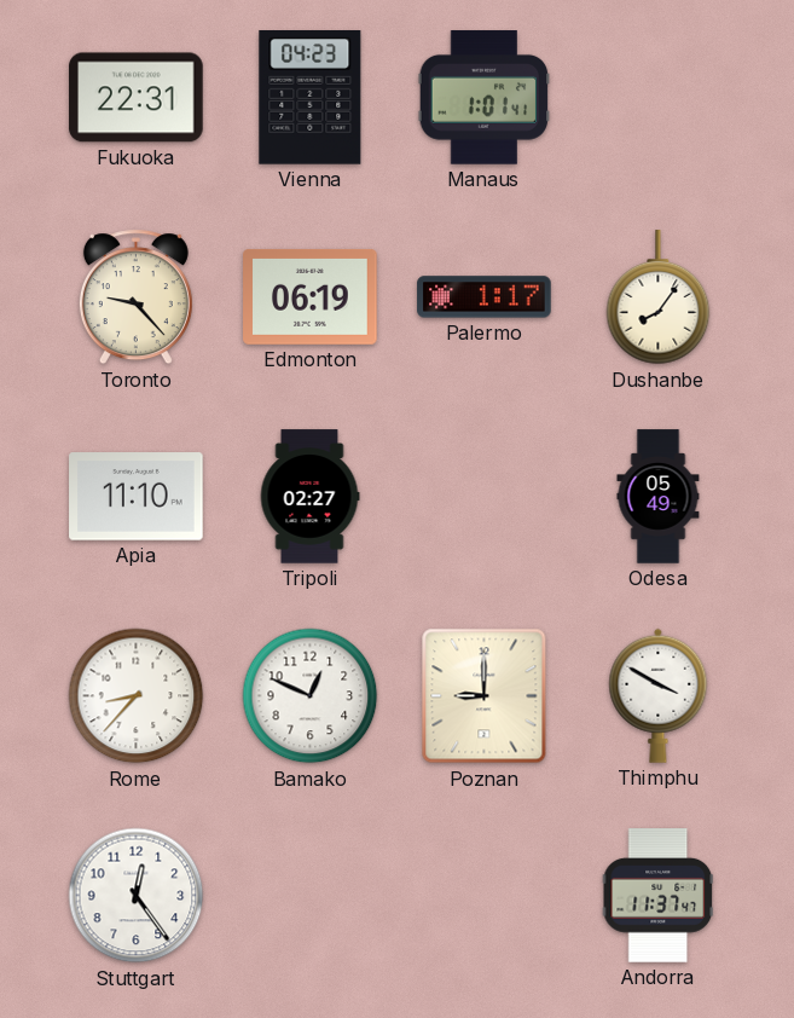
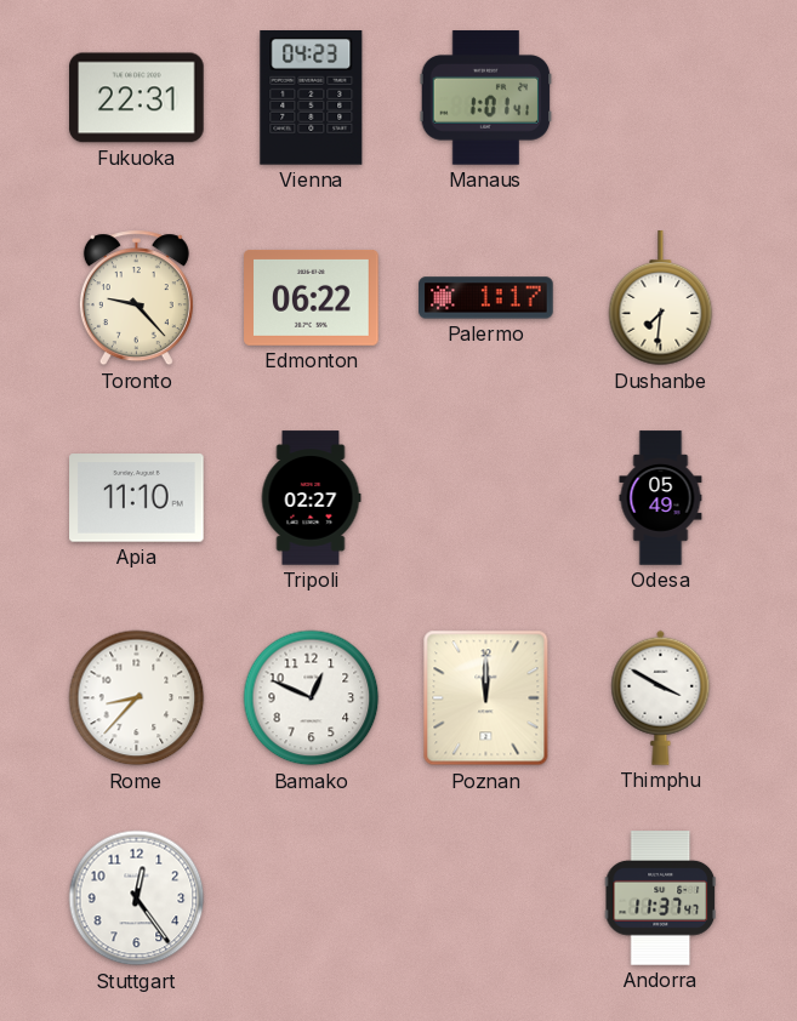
Edmonton: 06:19 -> 06:22 (312, 297)
Dushanbe: 8:06 -> 7:31 (661, 298)
Poznan: 9:00 -> 12:00 (486, 698)
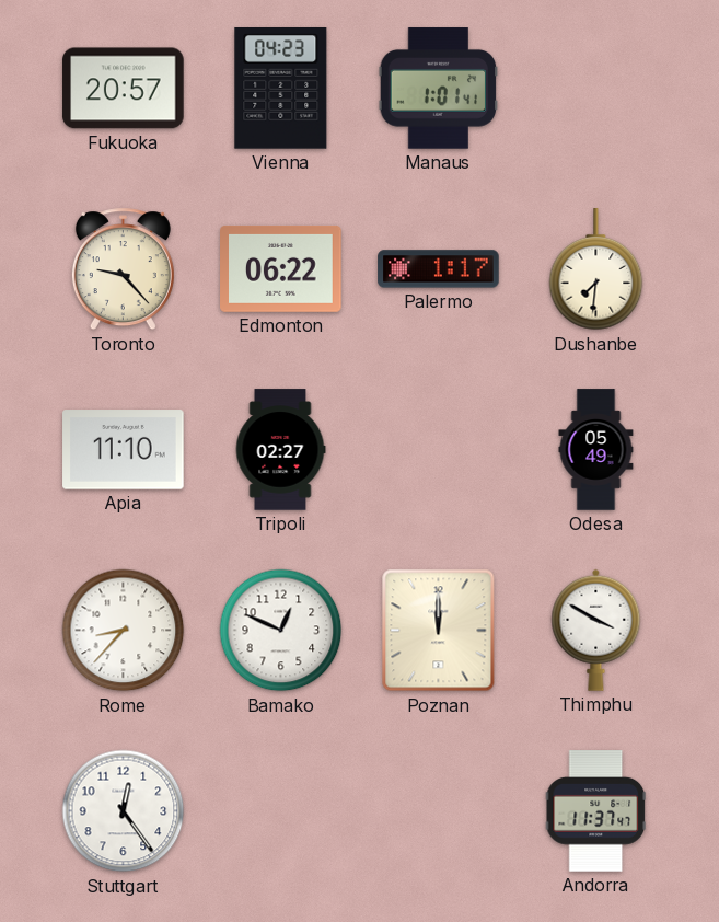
Fukuoka: 22:31 -> 20:57 (124, 89)
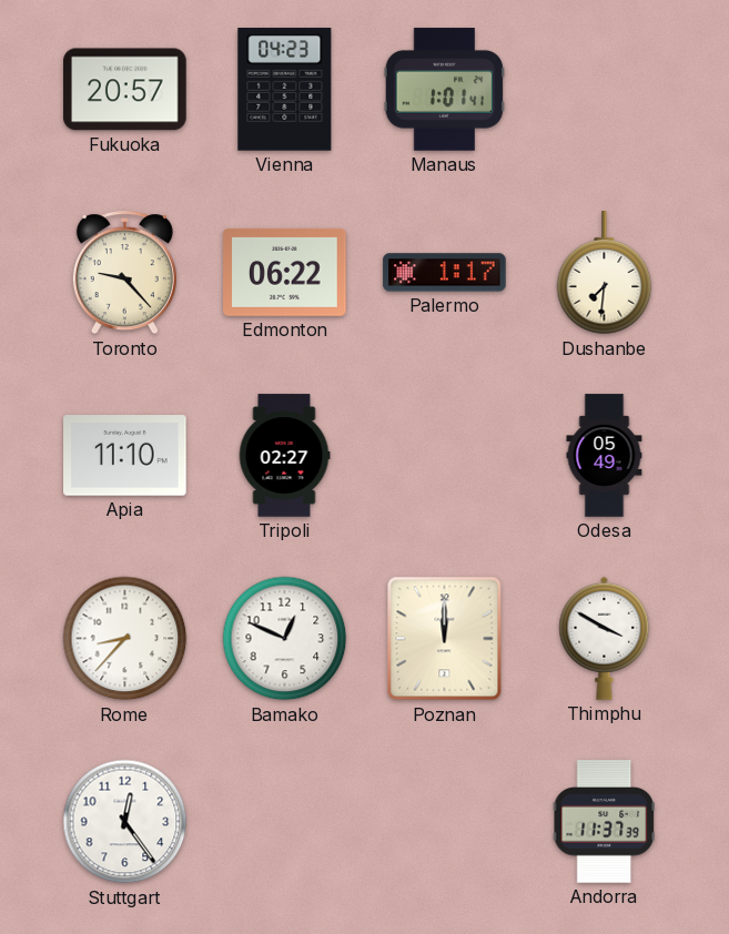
Andorra: 11:37:47 -> 11:37:39 (604, 822)
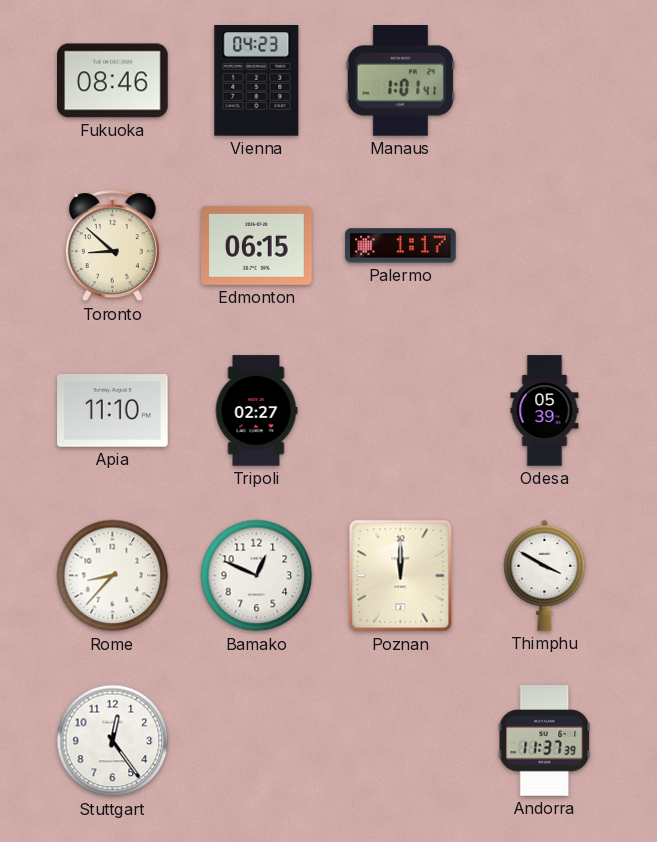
Fukuoka: 20:57 -> 08:46 (113, 81)
Toronto: 9:23 -> 8:52 (112, 246)
Edmonton: 06:22 -> 06:15 (257, 245)
Dushanbe: 7:31 -> none (605, 273)
Odesa: 05:49 -> 05:39 (545, 411)
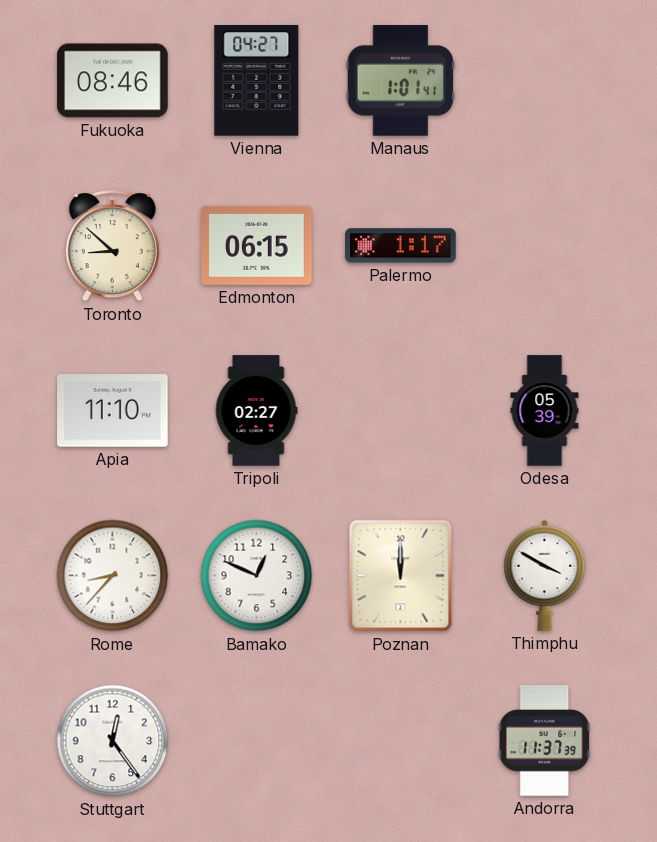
Vienna: 04:23 -> 04:27 (257, 81)
